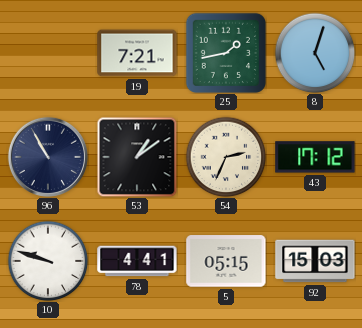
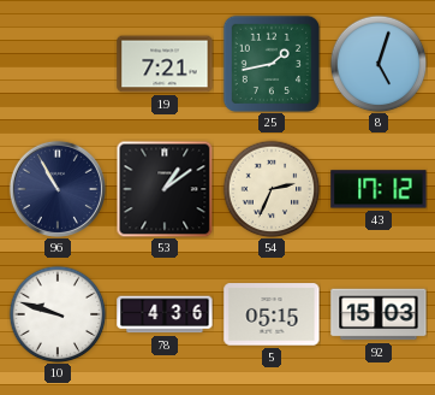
78: 4:41 -> 4:36 (165, 314)
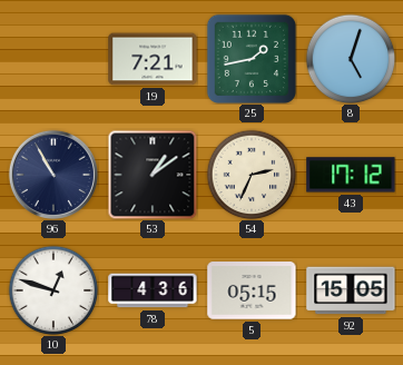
10: 9:48 -> 12:48 (53, 290)
92: 15:03 -> 15:05 (351, 290)
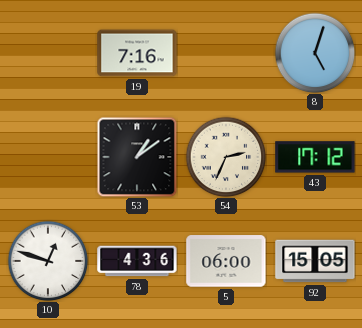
19: 7:21 -> 7:16 (137, 53)
25: 1:43 -> none (250, 58)
96: 10:55 -> none (53, 175)
5: 05:15 -> 06:00 (226, 261)
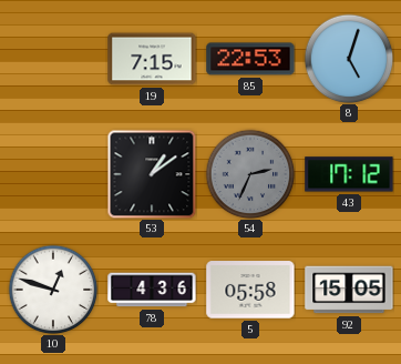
19: 7:16 -> 7:15 (152, 59)
85: none -> 22:53 (250, 59)
54 dial: cream -> grey (250, 174)
5: 06:00 -> 05:58 (250, 290)
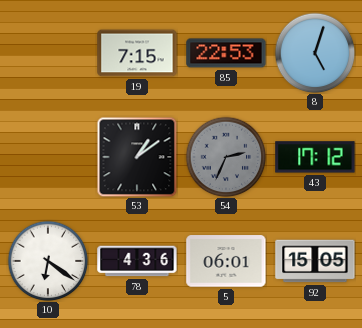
10: 12:48 -> 6:21 (48, 261)
5: 05:58 -> 06:01 (226, 261)
